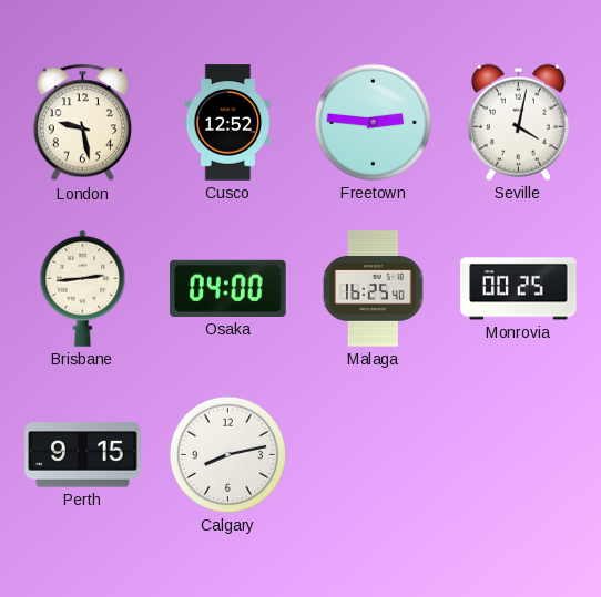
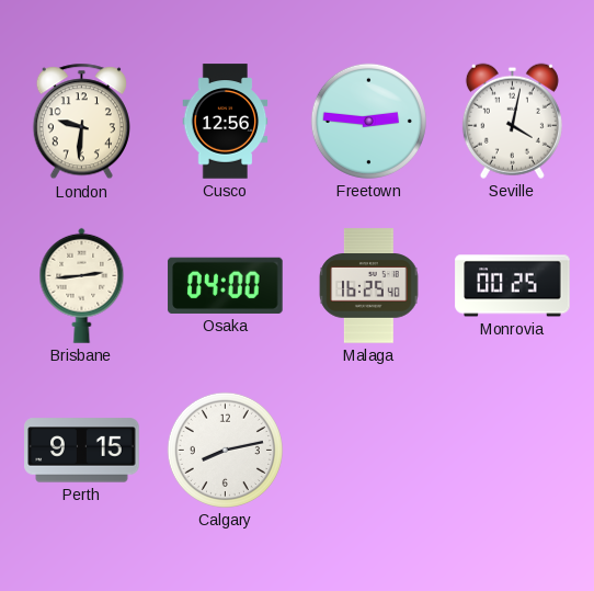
London: 9:28 -> 9:31 (81, 122)
Cusco: 12:52 -> 12:56 (226, 122)
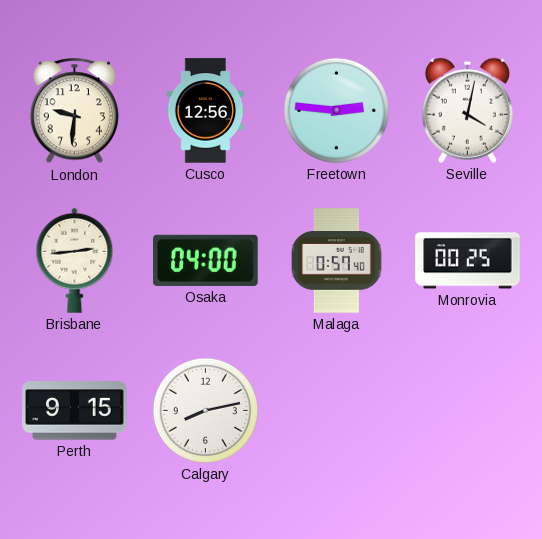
Malaga: 16:25 -> 0:57 (337, 261)
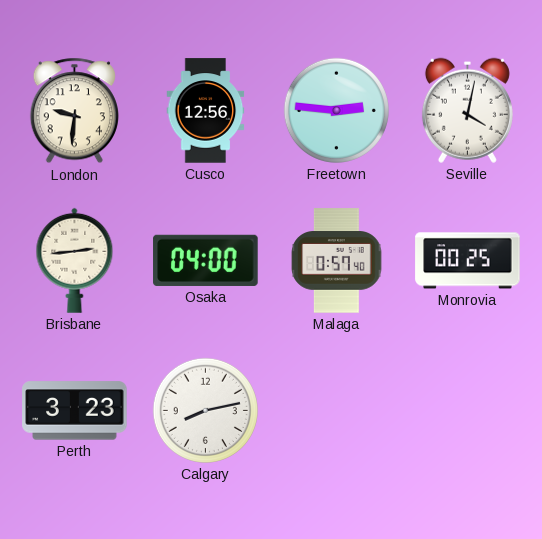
Perth: 9:15 -> 3:23 (75, 411)
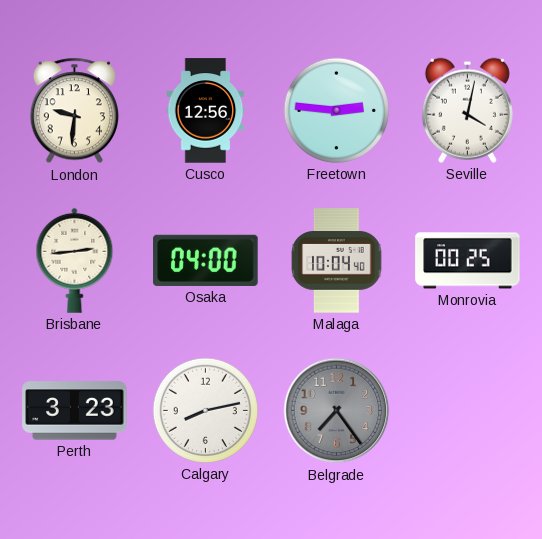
Malaga: 0:57 -> 10:04 (337, 261)
Belgrade: none -> 7:24 (337, 411)
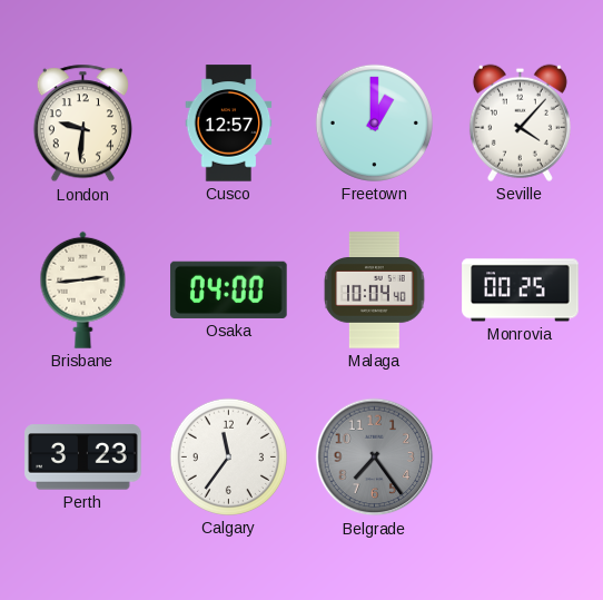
Cusco: 12:56 -> 12:57 (229, 124)
Freetown: 2:46 -> 1:00 (374, 122)
Seville: 4:02 -> 4:07 (520, 122)
Calgary: 8:13 -> 11:36 (228, 456)
